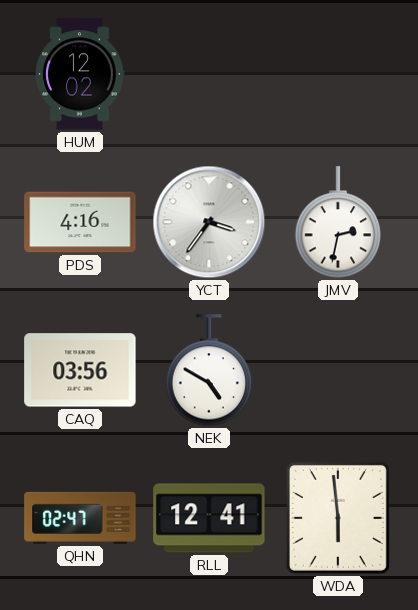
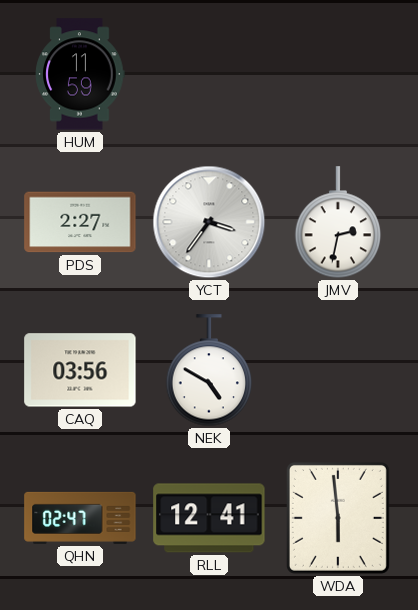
HUM: 12:02 -> 11:59 (80, 74)
PDS: 4:16 -> 2:27 (80, 222)
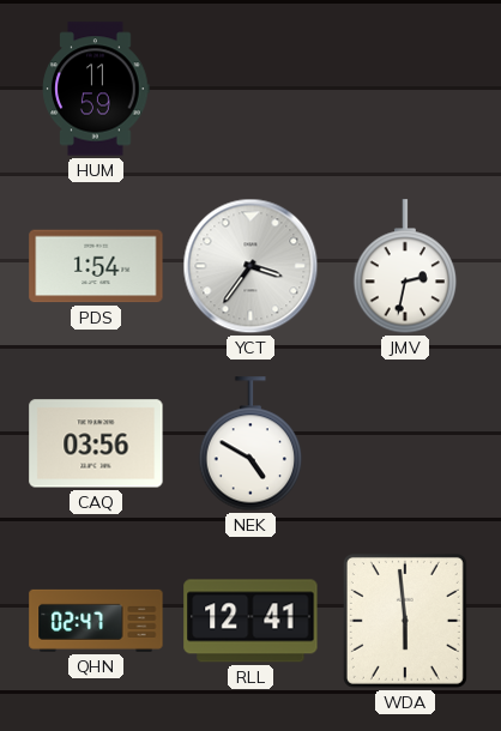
PDS: 2:27 -> 1:54 (96, 266)
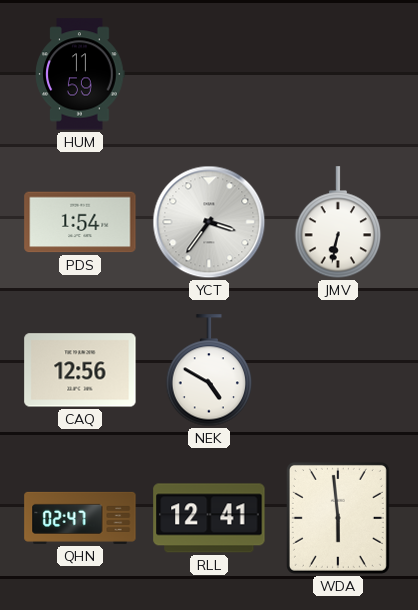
JMV: 2:32 -> 6:32 (338, 223)
CAQ: 03:56 -> 12:56 (80, 370)
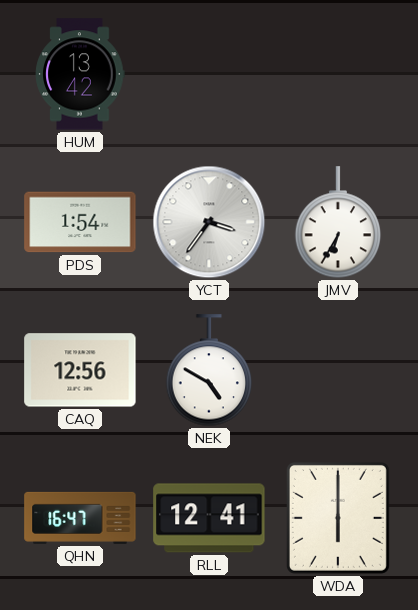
HUM: 11:59 -> 13:42 (80, 74)
JMV: 6:32 -> 6:35 (338, 223)
QHN: 02:47 -> 16:47 (80, 518)
WDA: 5:59 -> 6:00 (338, 518)
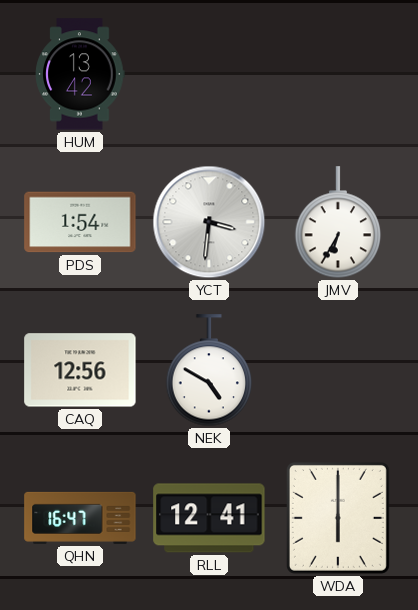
YCT: 3:36 -> 3:31 (209, 222)
